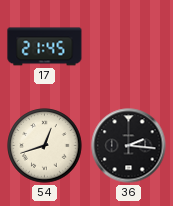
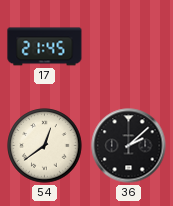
54: 12:42 -> 12:39 (45, 146)
36: 2:16 -> 2:08 (129, 146)
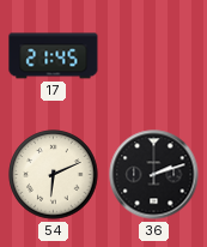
54: 12:39 -> 6:11 (54, 175)
36: 2:08 -> 2:12 (154, 175)
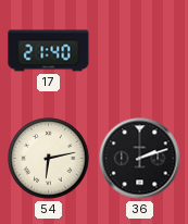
17: 21:45 -> 21:40 (49, 51)
54: 6:11 -> 6:13 (49, 159)
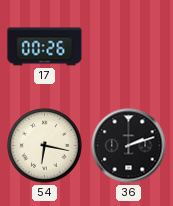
17: 21:40 -> 00:26 (45, 47)
54: 6:13 -> 6:17 (45, 146)
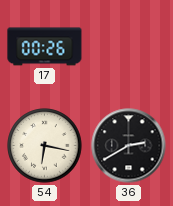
36: 2:12 -> 2:40 (129, 146)
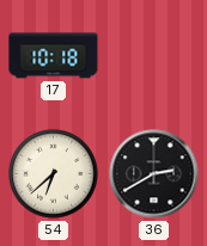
17: 00:26 -> 10:18 (54, 56)
54: 6:17 -> 6:38 (54, 174)
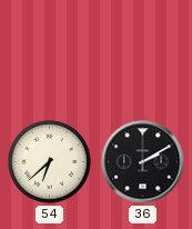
17: 10:18 -> none (54, 56)
36: 2:40 -> 2:10 (143, 162)
